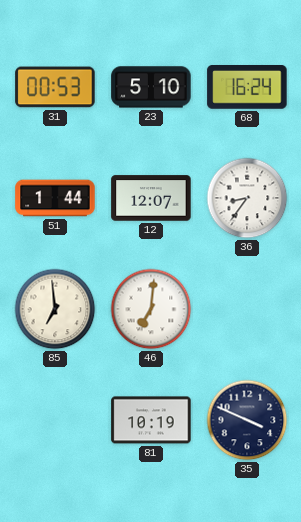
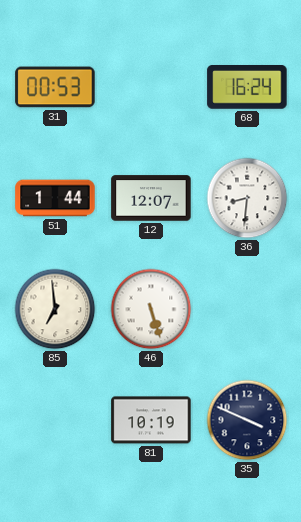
23: 5:10 -> none (151, 87)
36: 8:36 -> 8:31 (247, 198)
46: 7:01 -> 5:27 (151, 309)
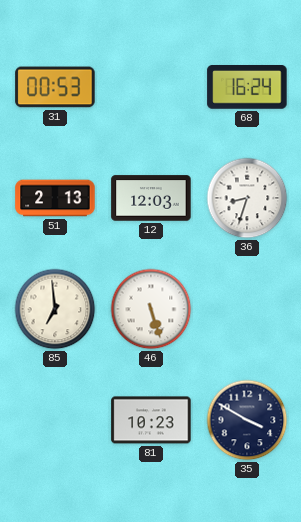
51: 1:44 -> 2:13 (55, 198)
12: 12:07 -> 12:03 (151, 198)
36: 8:31 -> 8:33 (247, 198)
81: 10:19 -> 10:23 (151, 420)
35: 3:49 -> 3:50 (247, 420)
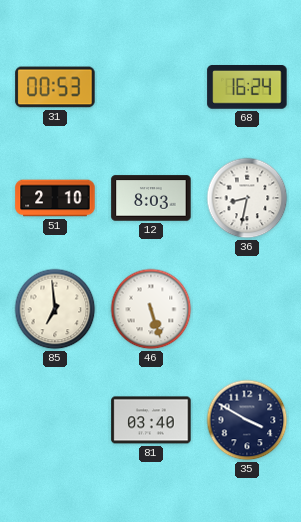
51: 2:13 -> 2:10 (55, 198)
12: 12:03 -> 8:03 (151, 198)
36: 8:33 -> 8:32 (247, 198)
81: 10:23 -> 03:40 (151, 420)
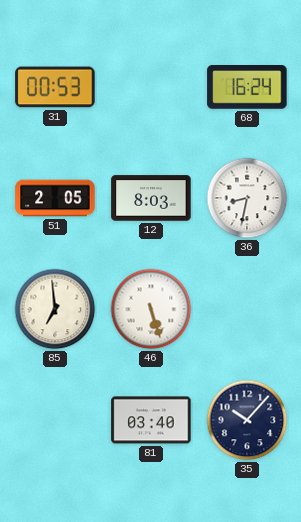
51: 2:10 -> 2:05 (55, 198)
35: 3:50 -> 10:07 (247, 420)
